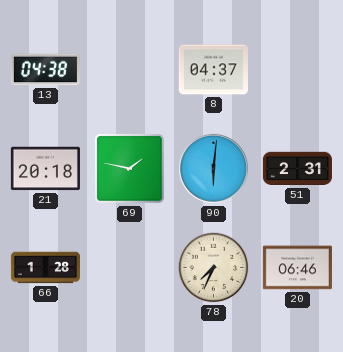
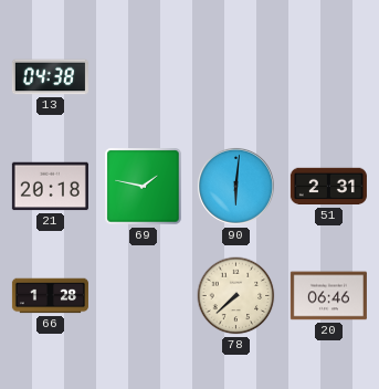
8: 04:37 -> none (213, 70)
78: 7:34 -> 7:38 (236, 296)
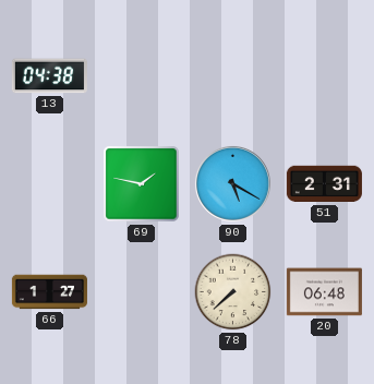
21: 20:18 -> none (50, 187)
90: 6:01 -> 5:20 (232, 183)
66: 1:28 -> 1:27 (49, 292)
20: 06:46 -> 06:48 (324, 292)
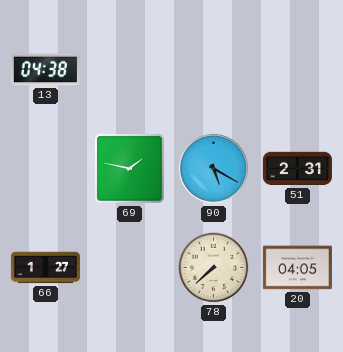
20: 06:48 -> 04:05 (297, 268)
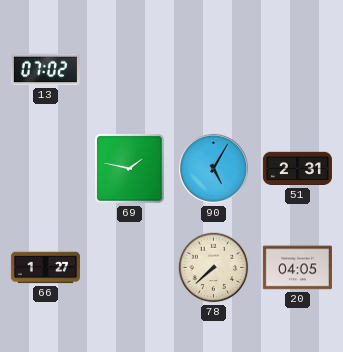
13: 04:38 -> 07:02 (45, 70)
90: 5:20 -> 5:05 (213, 168)
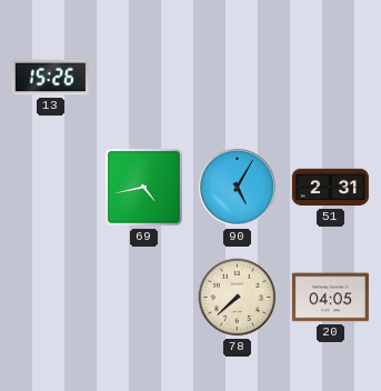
13: 07:02 -> 15:26 (50, 78)
69: 1:47 -> 4:43 (144, 188)
66: 1:27 -> none (45, 268)
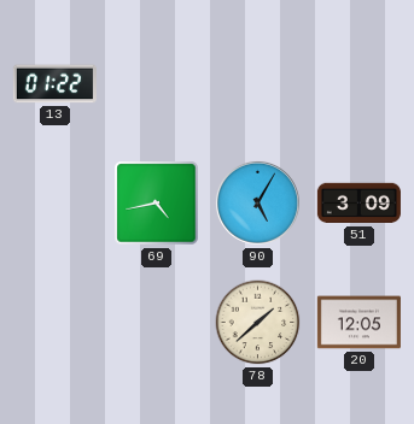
13: 15:26 -> 01:22 (54, 84)
51: 2:31 -> 3:09 (358, 204)
78: 7:38 -> 1:38 (258, 323)
20: 04:05 -> 12:05 (358, 323)
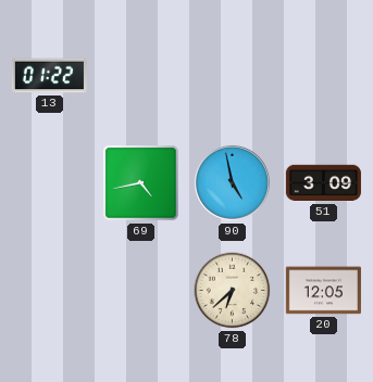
90: 5:05 -> 4:58 (232, 182)
78: 1:38 -> 6:38 (233, 291)
